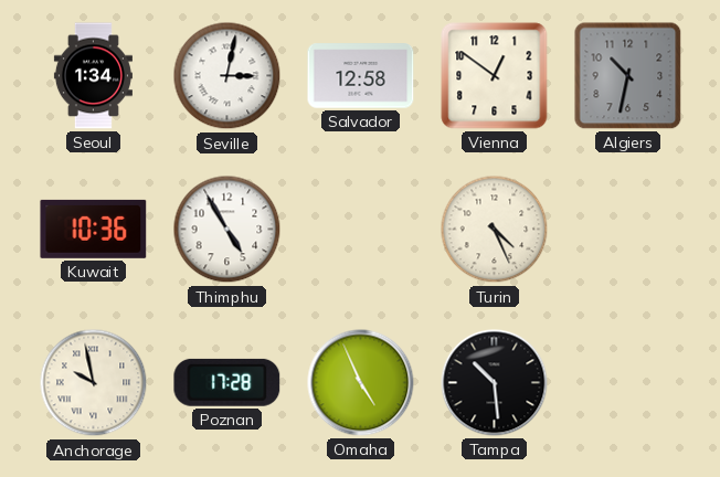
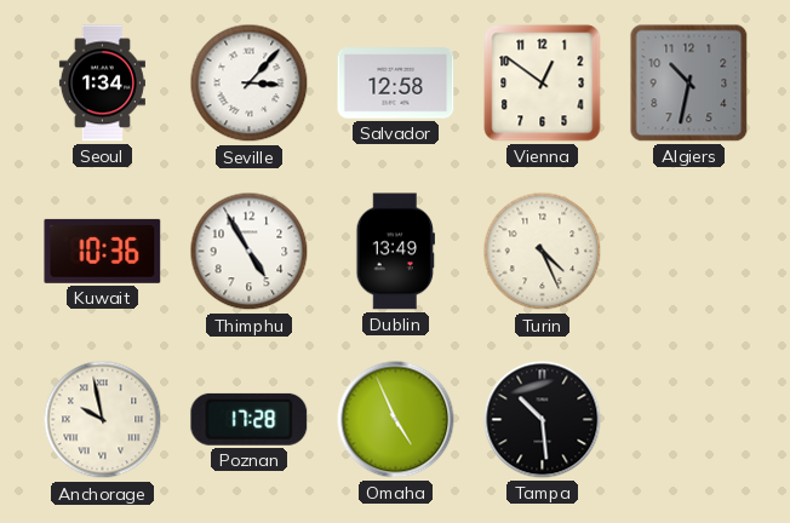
Seville: 3:02 -> 3:07 (250, 84)
Dublin: none -> 13:49 (395, 252)
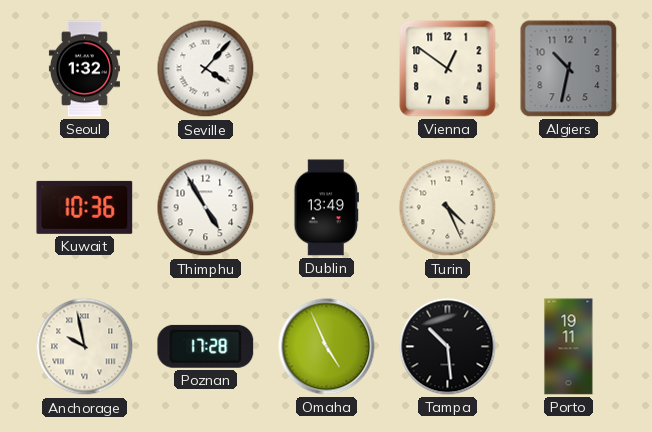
Seoul: 1:34 -> 1:32 (84, 69)
Seville: 3:07 -> 4:07 (206, 69)
Salvador: 12:58 -> none (396, 84)
Porto: none -> 19:11 (569, 347)
